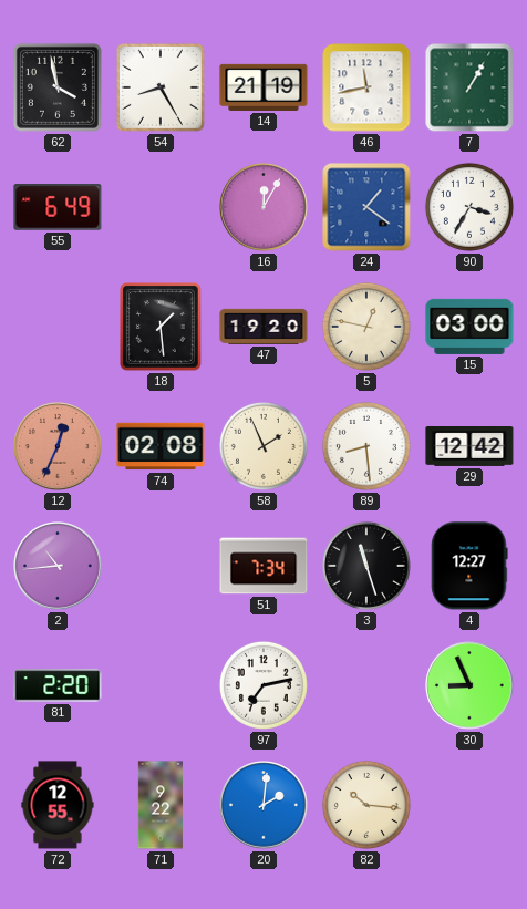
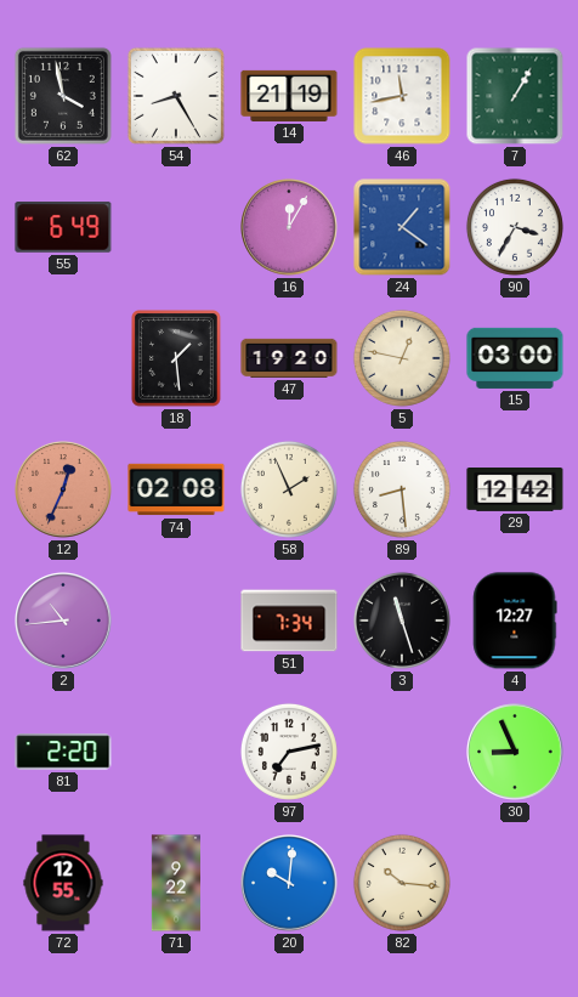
20: 2:01 -> 10:01 (289, 883)
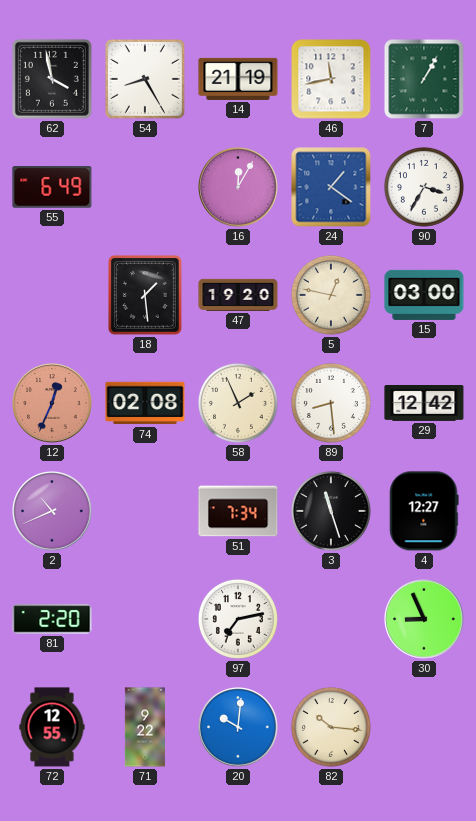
2: 10:44 -> 10:41 (52, 511)
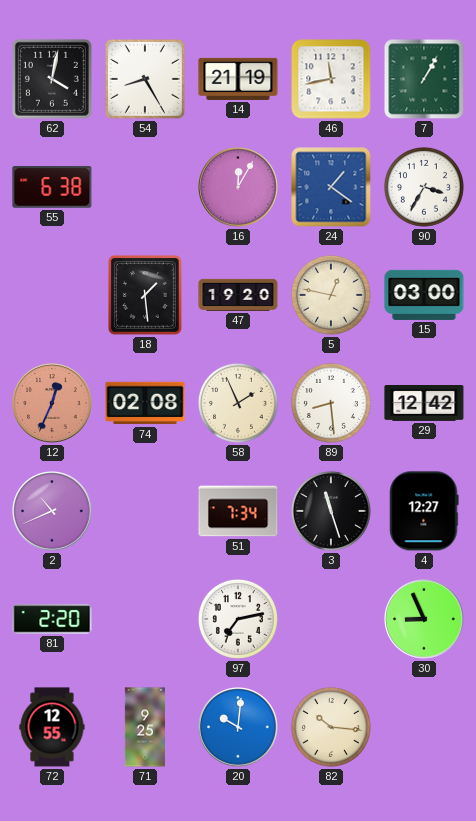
62: 3:58 -> 4:02 (52, 79)
55: 6:49 -> 6:38 (52, 187)
71: 9:22 -> 9:25 (144, 727)
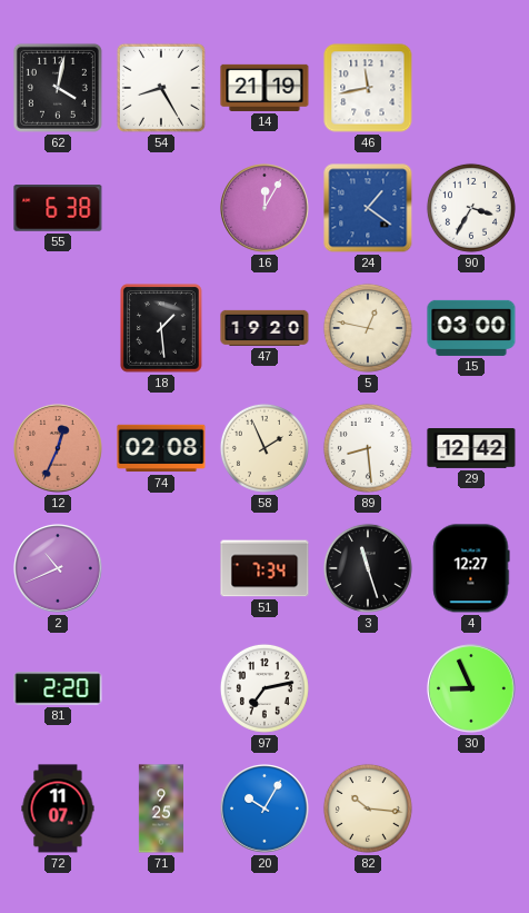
7: 1:05 -> none (424, 79)
72: 12:55 -> 11:07 (58, 808)
20: 10:01 -> 10:05 (264, 808)
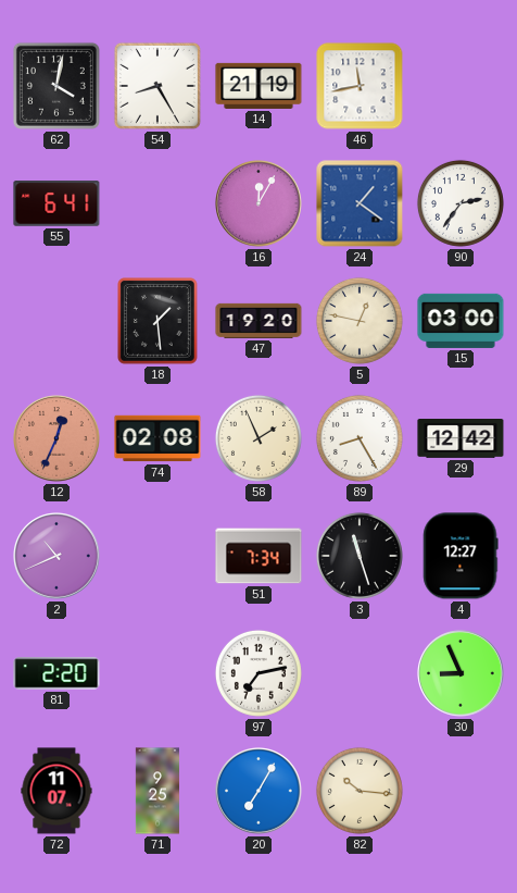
55: 6:38 -> 6:41 (56, 203)
90: 3:35 -> 2:36 (461, 203)
89: 8:29 -> 8:25 (360, 438)
20: 10:05 -> 7:05 (258, 791)
